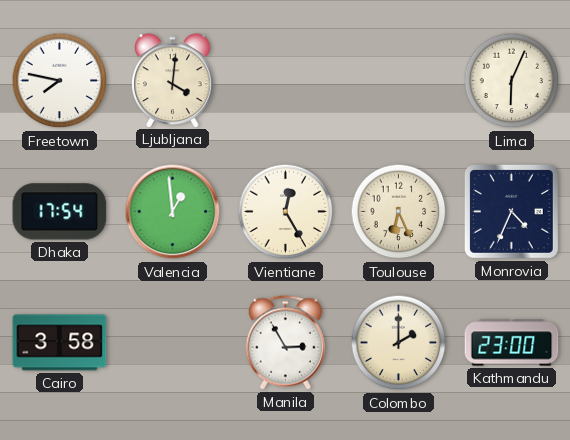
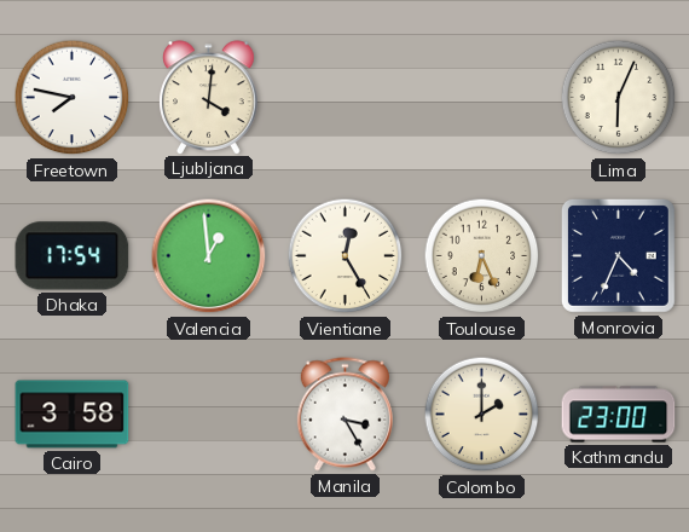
Manila: 2:55 -> 3:25 (344, 415)
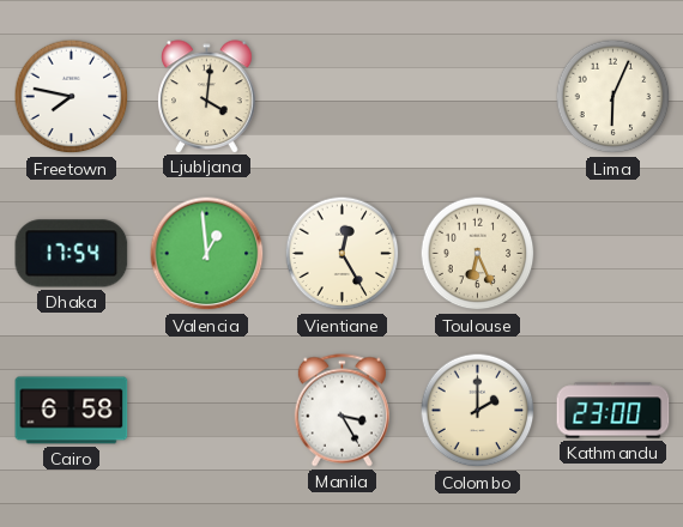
Monrovia: 4:34 -> none (618, 255)
Cairo: 3:58 -> 6:58 (72, 411)
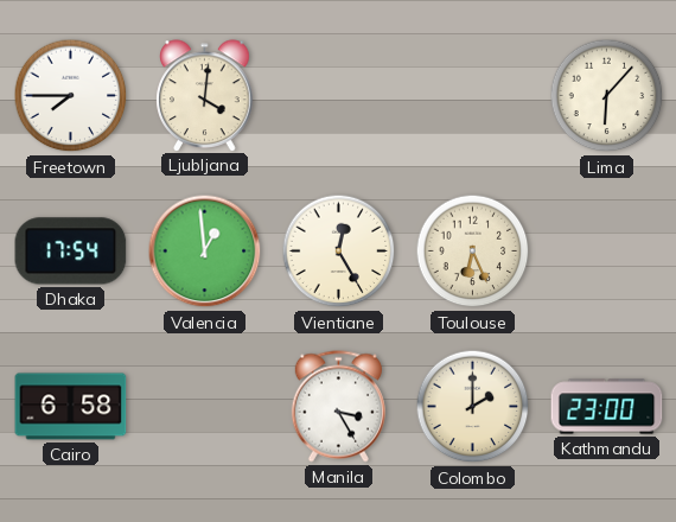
Freetown: 7:47 -> 7:45 (71, 96)
Lima: 6:04 -> 6:07 (607, 96)
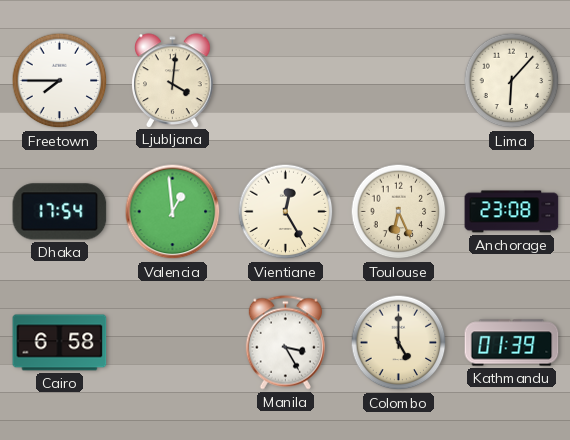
Anchorage: none -> 23:08 (512, 212)
Colombo: 2:00 -> 5:00 (399, 343)
Kathmandu: 23:00 -> 01:39 (512, 343)
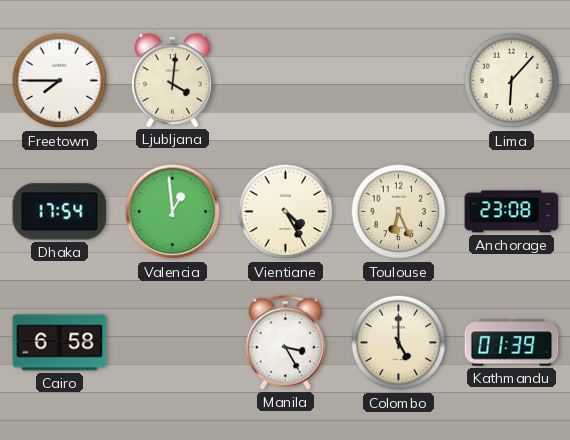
Vientiane: 12:25 -> 4:25 (286, 212)
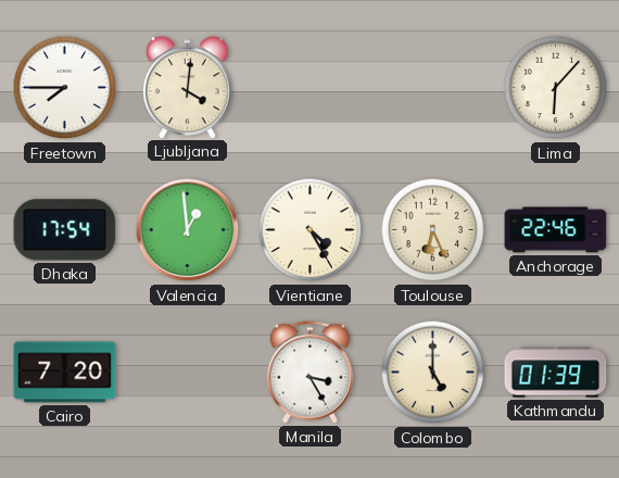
Anchorage: 23:08 -> 22:46 (556, 230)
Cairo: 6:58 -> 7:20 (65, 373)
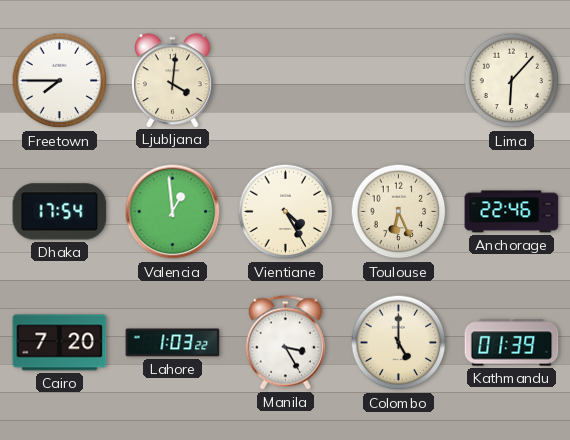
Lahore: none -> 1:03 (173, 343)
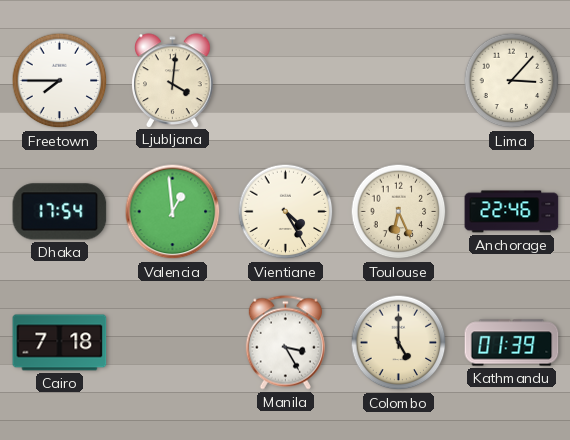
Lima: 6:07 -> 3:07 (512, 81)
Cairo: 7:20 -> 7:18 (60, 343)
Lahore: 1:03 -> none (173, 343)
